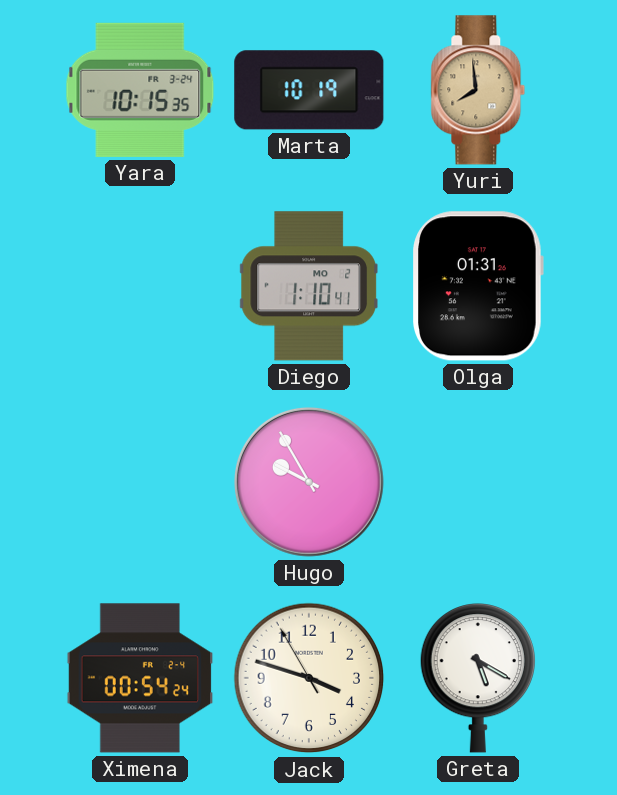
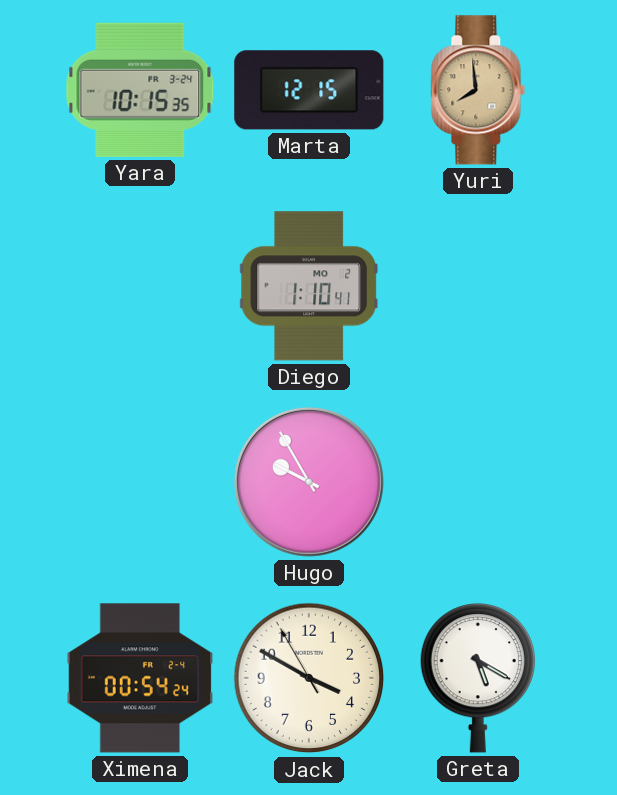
Marta: 10:19 -> 12:15 (309, 90)
Olga: 01:31 -> none (478, 286)
Jack: 3:47 -> 3:49 (309, 678)
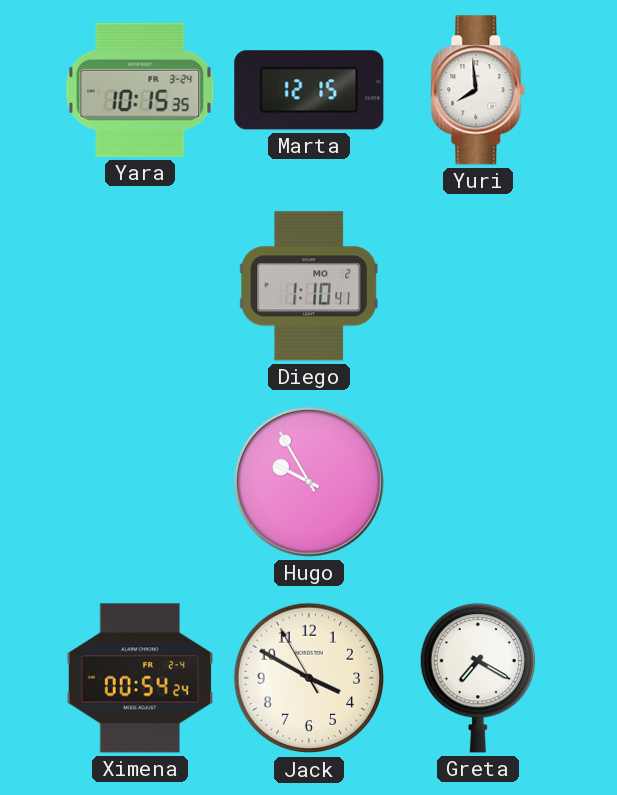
Yuri dial: champagne -> white (478, 90)
Greta: 5:20 -> 7:20 (477, 678)
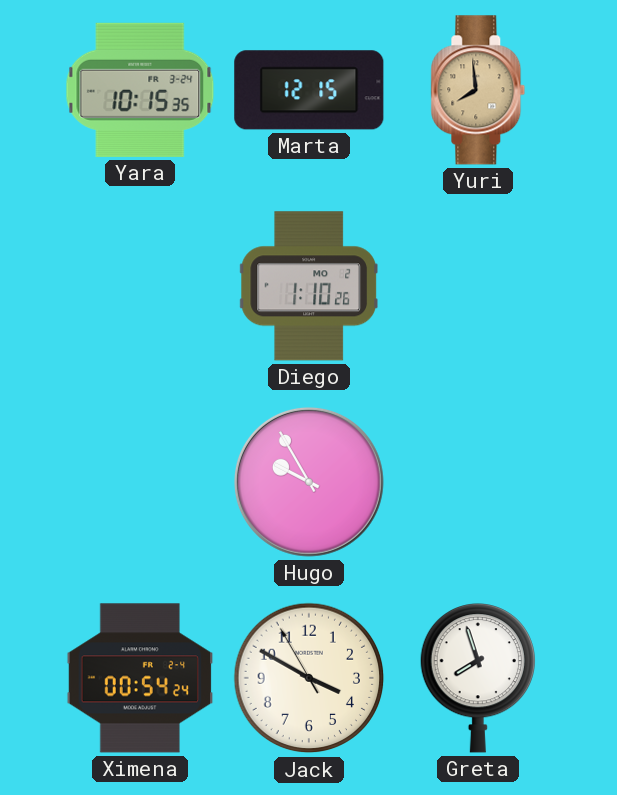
Yuri dial: white -> champagne (478, 90)
Diego: 1:10:41 -> 1:10:26 (309, 286)
Greta: 7:20 -> 7:57 (477, 678)
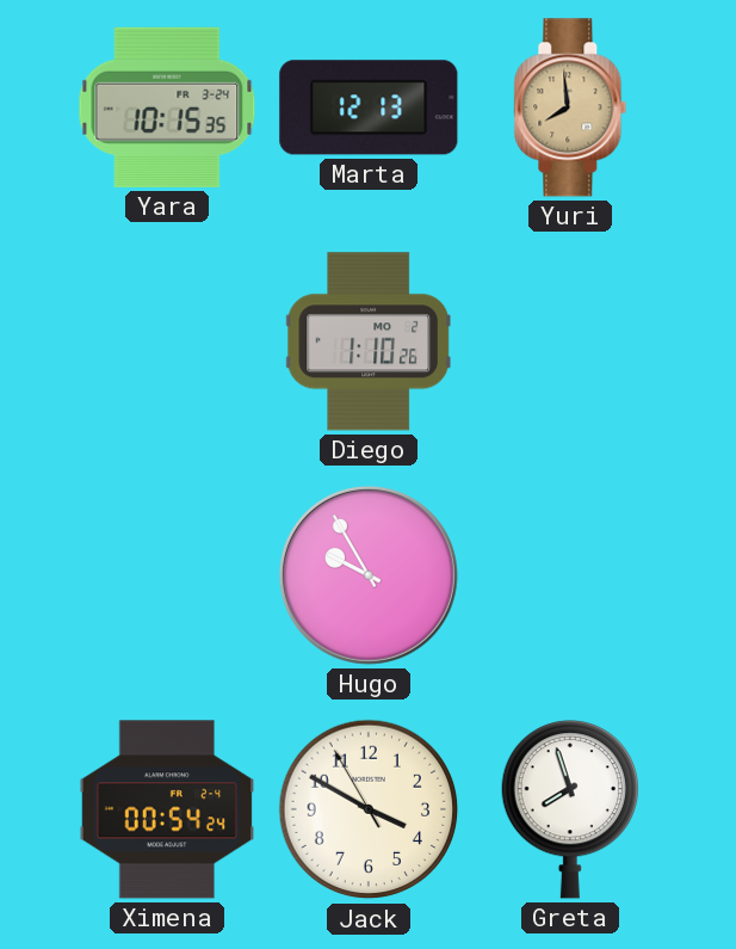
Marta: 12:15 -> 12:13 (369, 107)
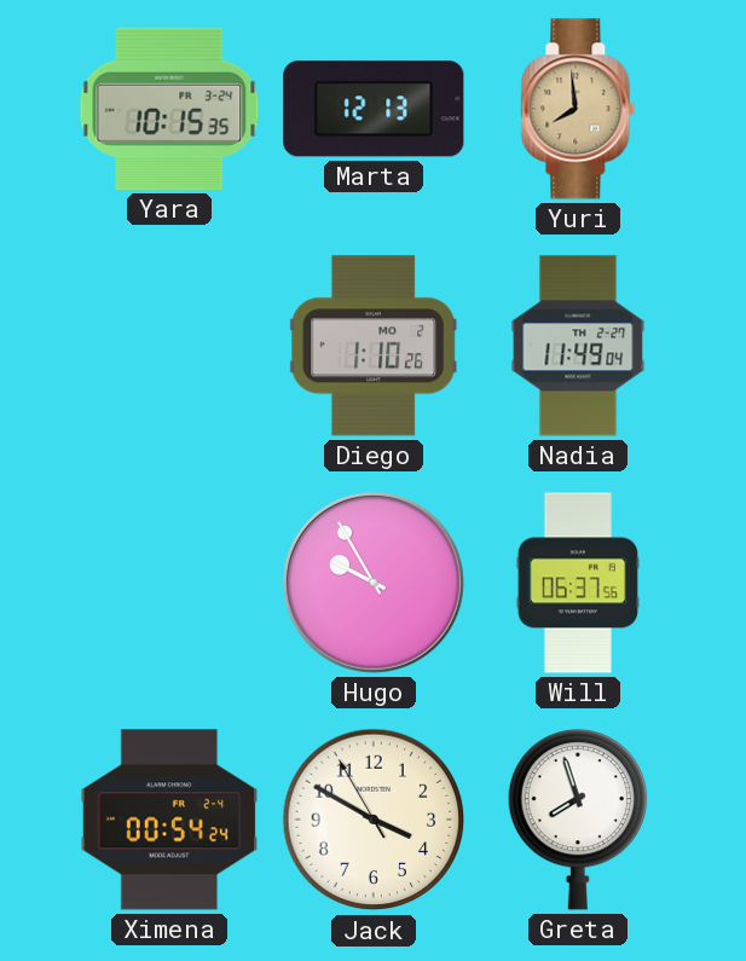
Nadia: none -> 11:49 (578, 346)
Will: none -> 06:37 (578, 583)
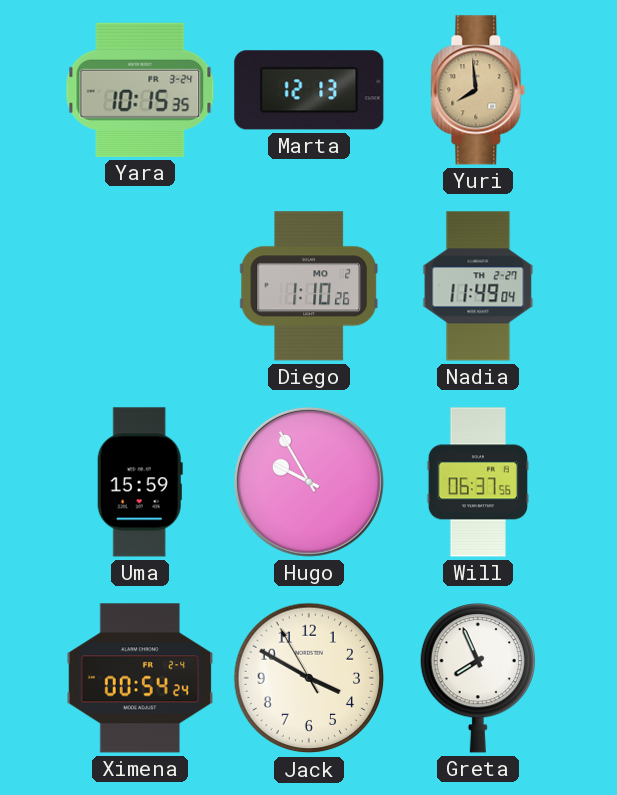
Uma: none -> 15:59 (140, 482)
Greta: 7:57 -> 7:56 (477, 678)
